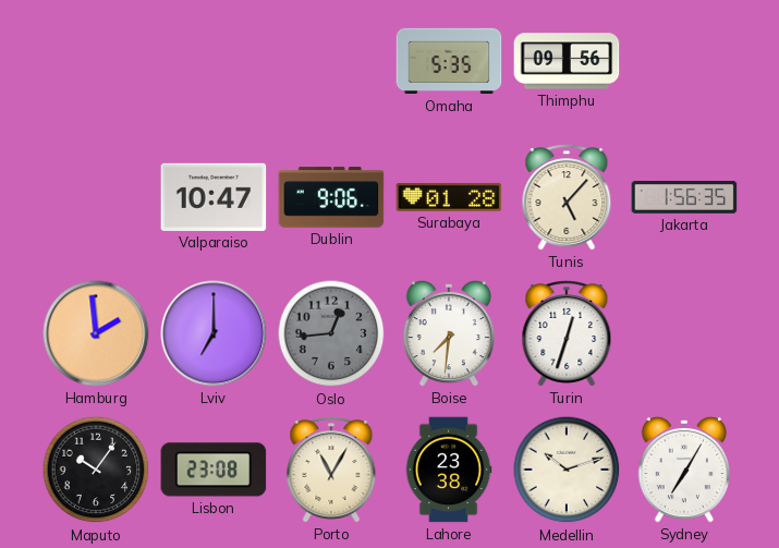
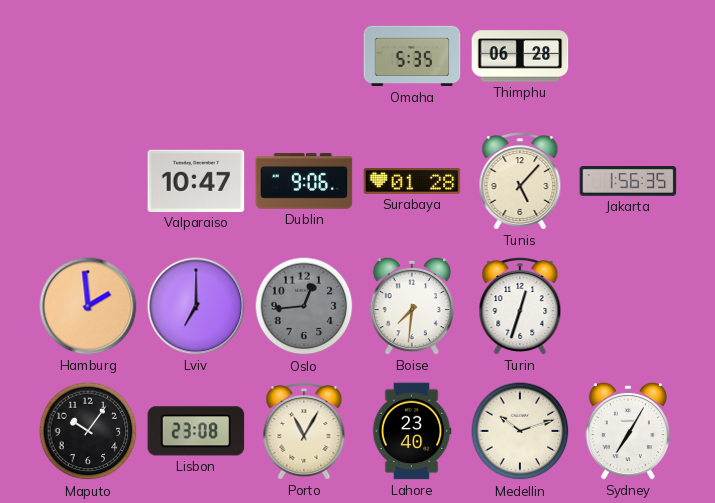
Thimphu: 09:56 -> 06:28 (520, 56)
Lahore: 23:38 -> 23:40 (412, 431)
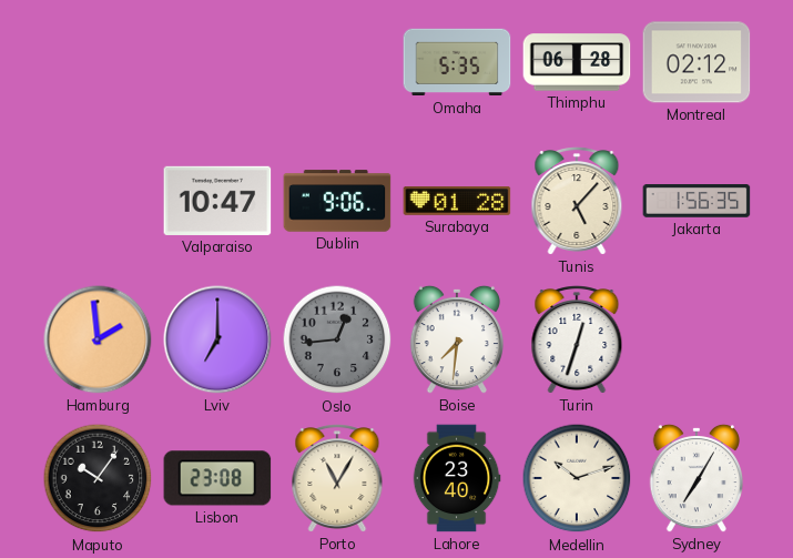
Montreal: none -> 02:12 (697, 62)
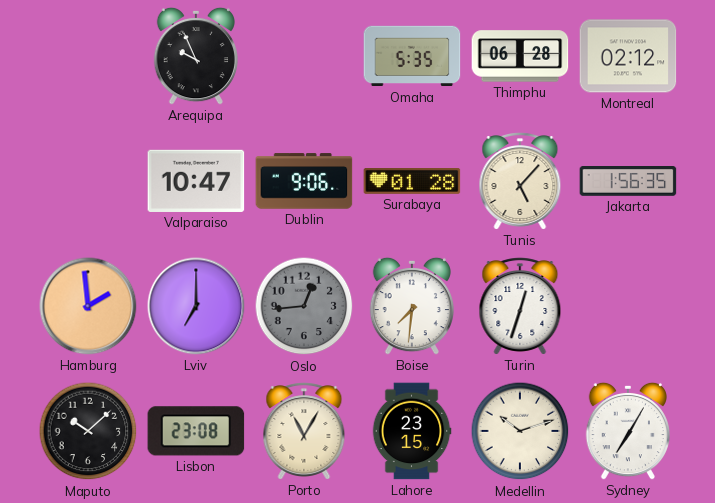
Arequipa: none -> 9:56 (195, 56)
Maputo: 10:06 -> 10:08 (88, 431)
Lahore: 23:40 -> 23:15 (412, 431)
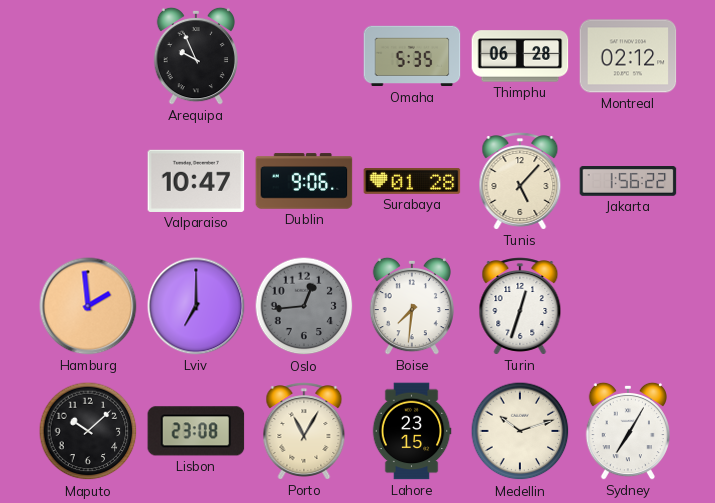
Jakarta: 1:56:35 -> 1:56:22 (628, 182)
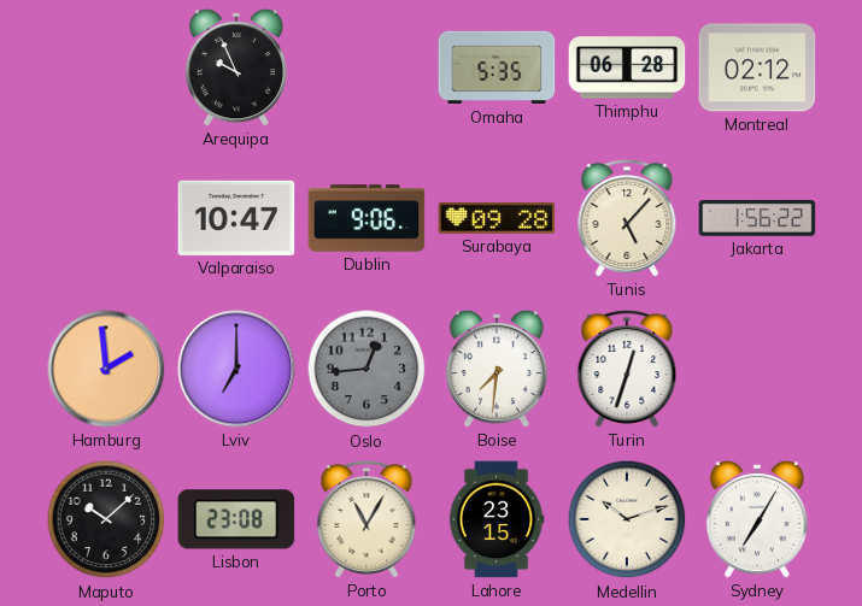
Surabaya: 01:28 -> 09:28 (497, 219)
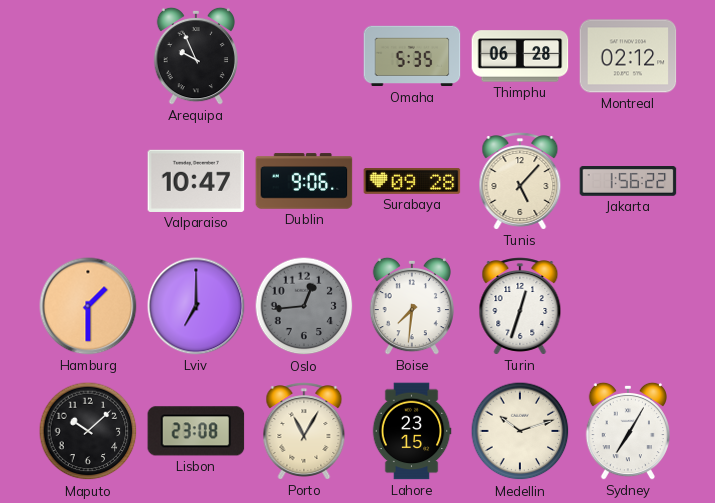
Hamburg: 1:59 -> 1:30 (88, 306)
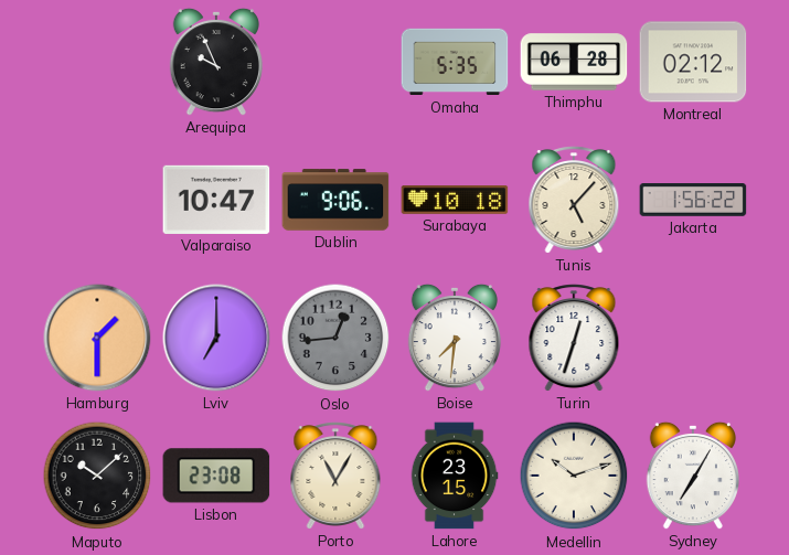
Surabaya: 09:28 -> 10:18 (455, 201)
